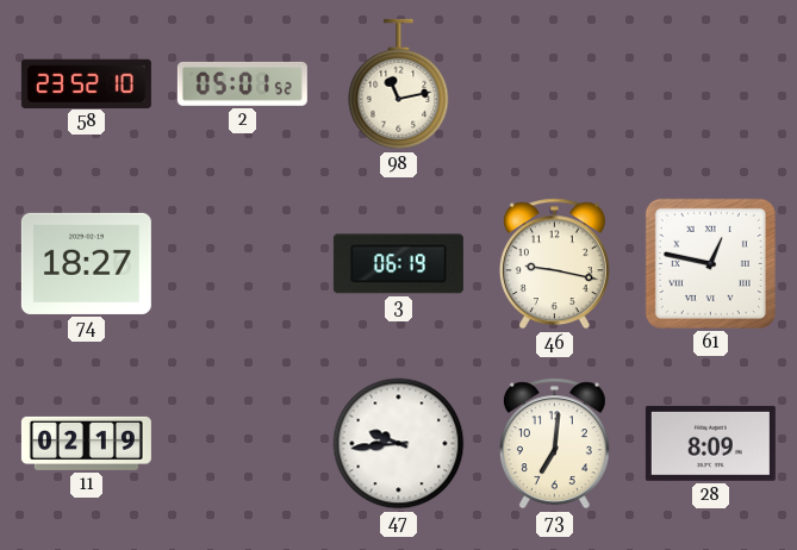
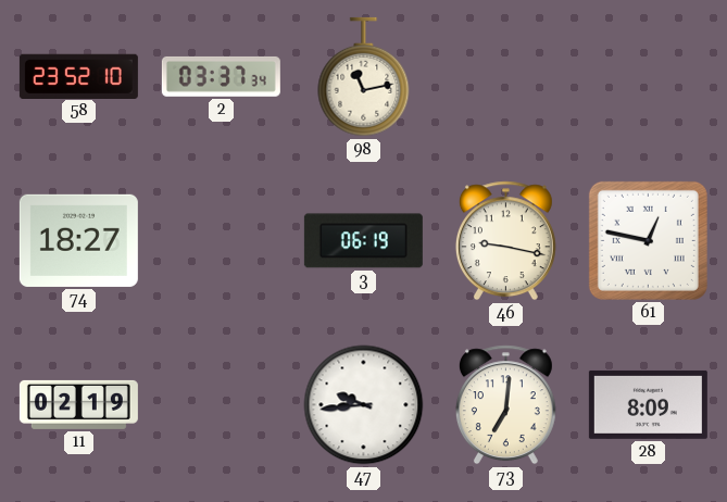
2: 05:01 -> 03:37 (221, 76)
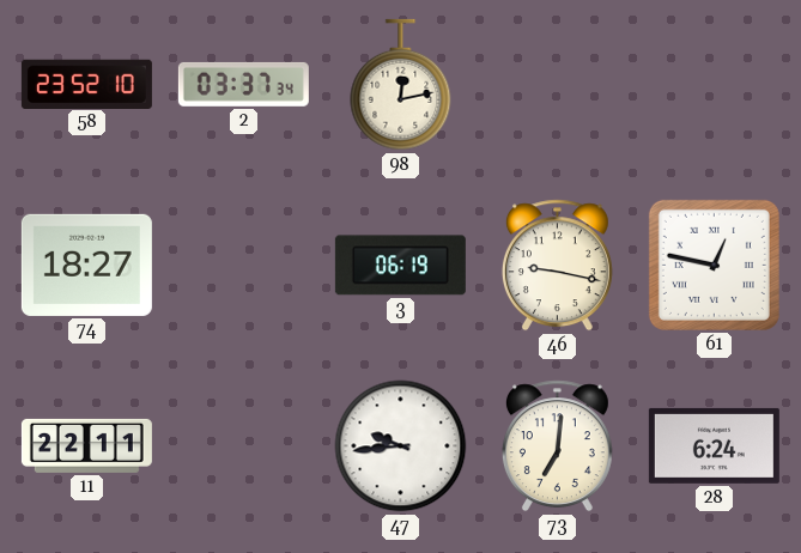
98: 11:13 -> 12:13 (401, 85)
11: 02:19 -> 22:11 (86, 445)
28: 8:09 -> 6:24 (714, 445)
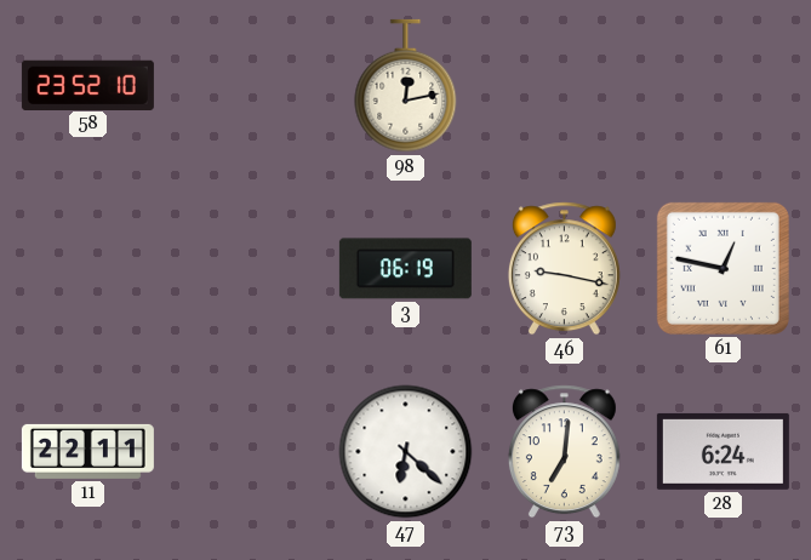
2: 03:37 -> none (243, 84)
74: 18:27 -> none (86, 265)
47: 9:44 -> 6:22 (406, 452)
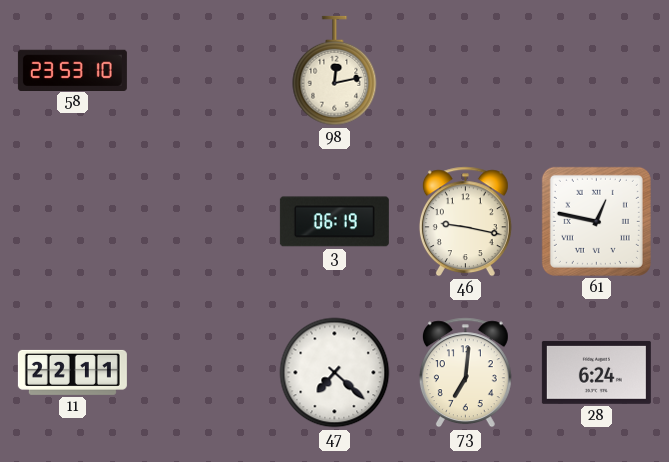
58: 23:52 -> 23:53 (72, 70)
47: 6:22 -> 7:22 (335, 373)
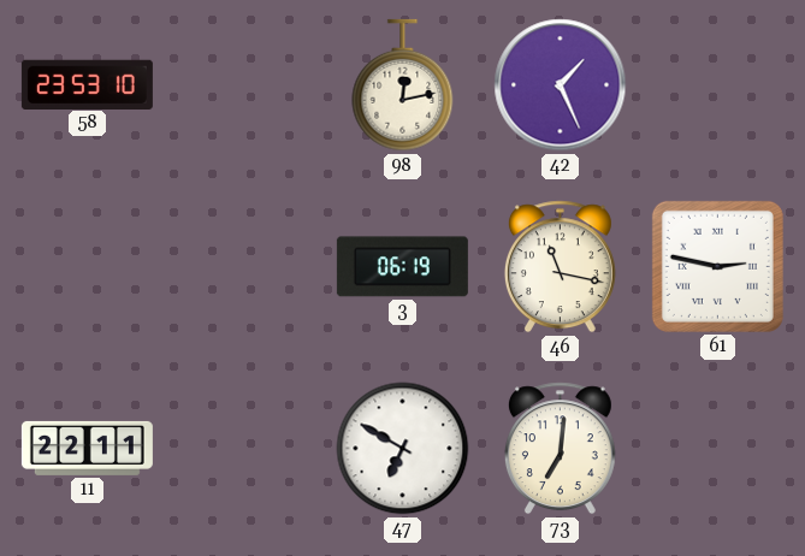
42: none -> 1:26 (561, 85)
46: 9:17 -> 11:17 (560, 267)
61: 12:47 -> 2:47 (717, 266)
47: 7:22 -> 6:50 (403, 449)
28: 6:24 -> none (596, 372)
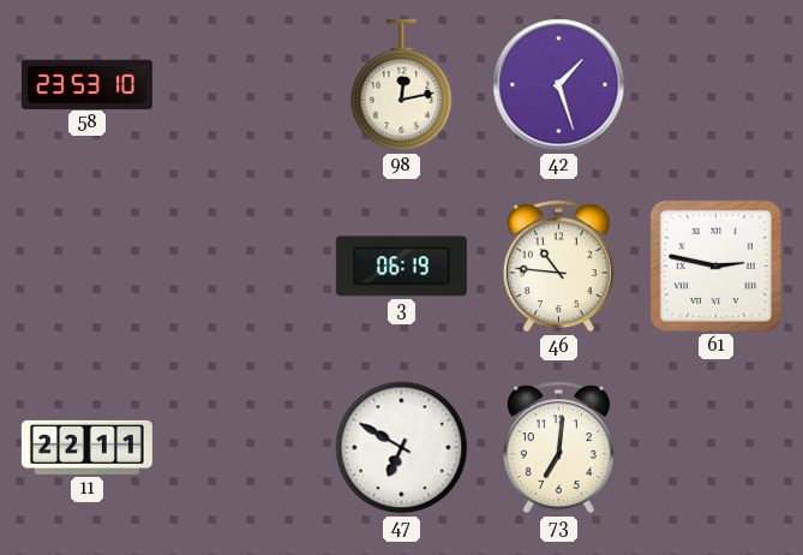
42: 1:26 -> 1:27 (559, 85)
46: 11:17 -> 10:46 (558, 267)
